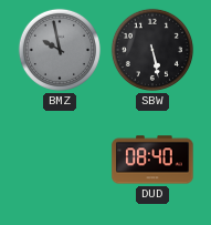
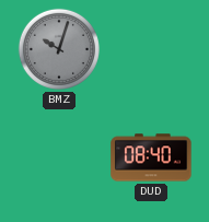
BMZ: 9:58 -> 10:03 (59, 49)
SBW: 5:28 -> none (152, 50)
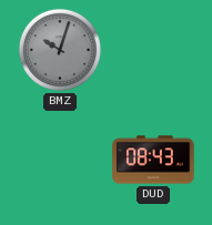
DUD: 08:40 -> 08:43 (153, 160)
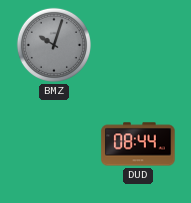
DUD: 08:43 -> 08:44 (138, 144)
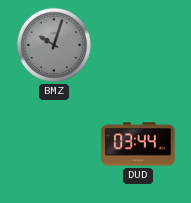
DUD: 08:44 -> 03:44 (138, 144)
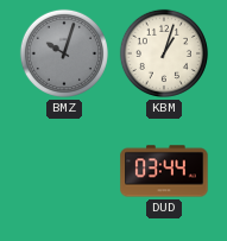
KBM: none -> 1:03 (164, 53)
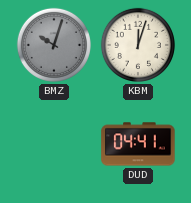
KBM: 1:03 -> 12:03 (138, 45)
DUD: 03:44 -> 04:41 (138, 144)
